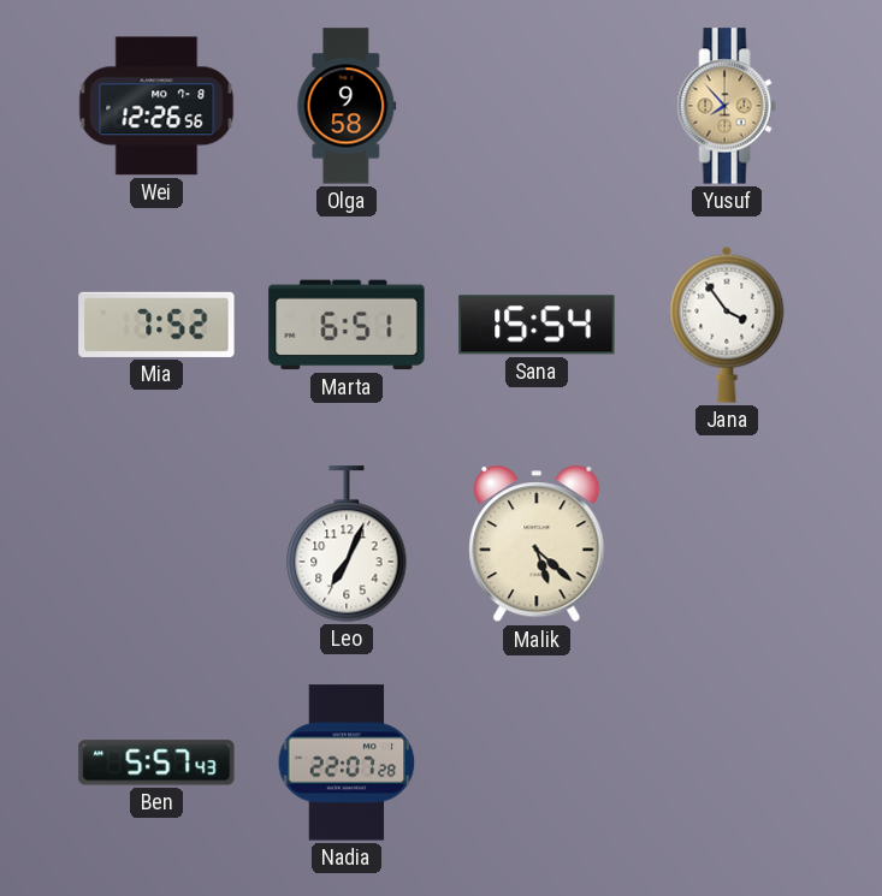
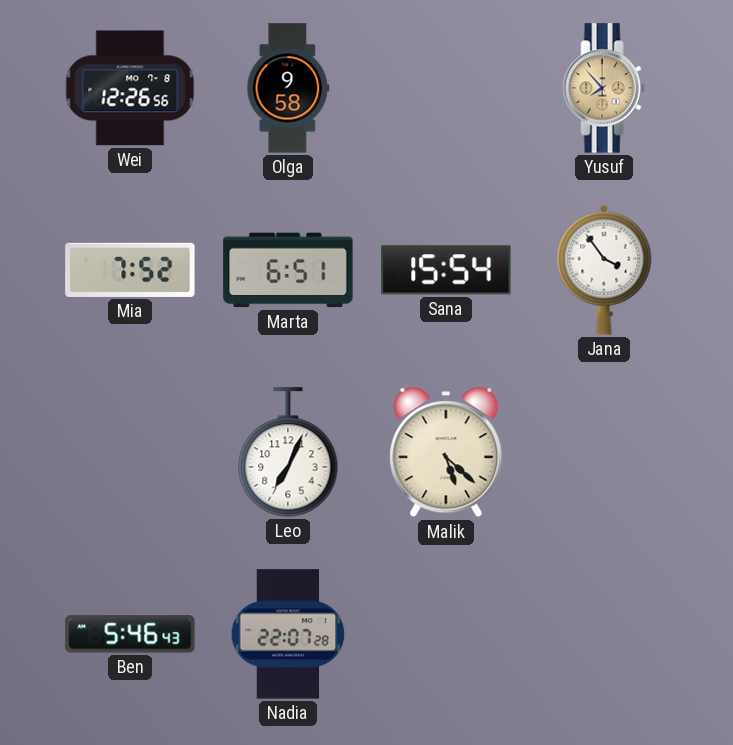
Ben: 5:57 -> 5:46 (130, 634)
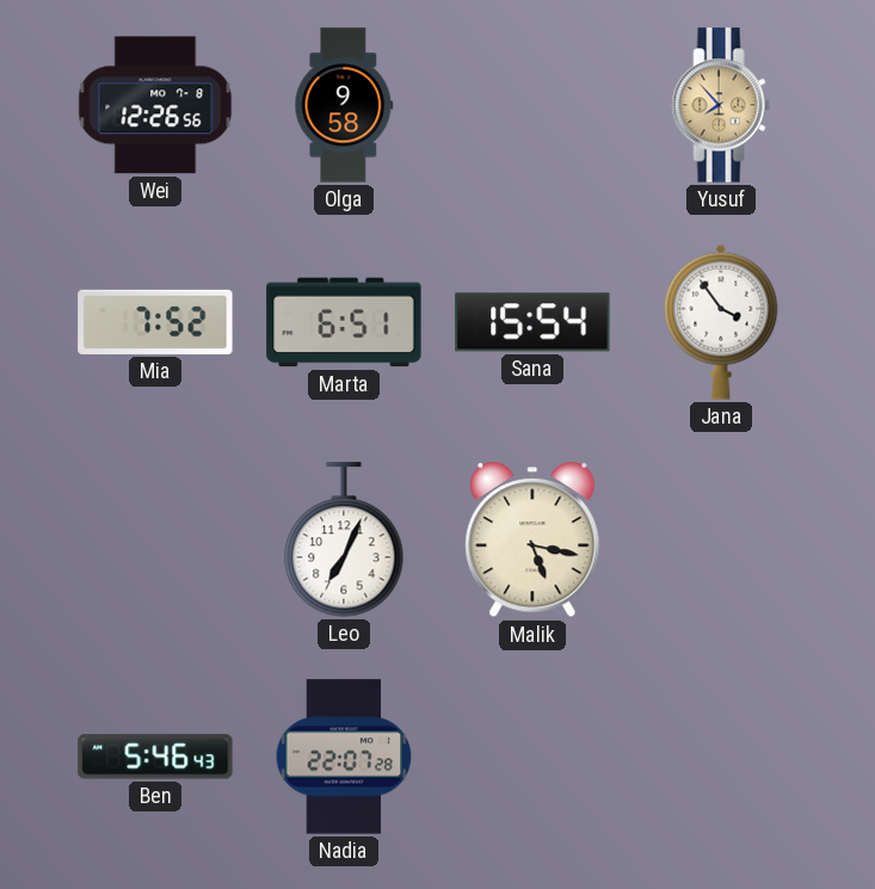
Malik: 5:22 -> 5:17 (532, 541)
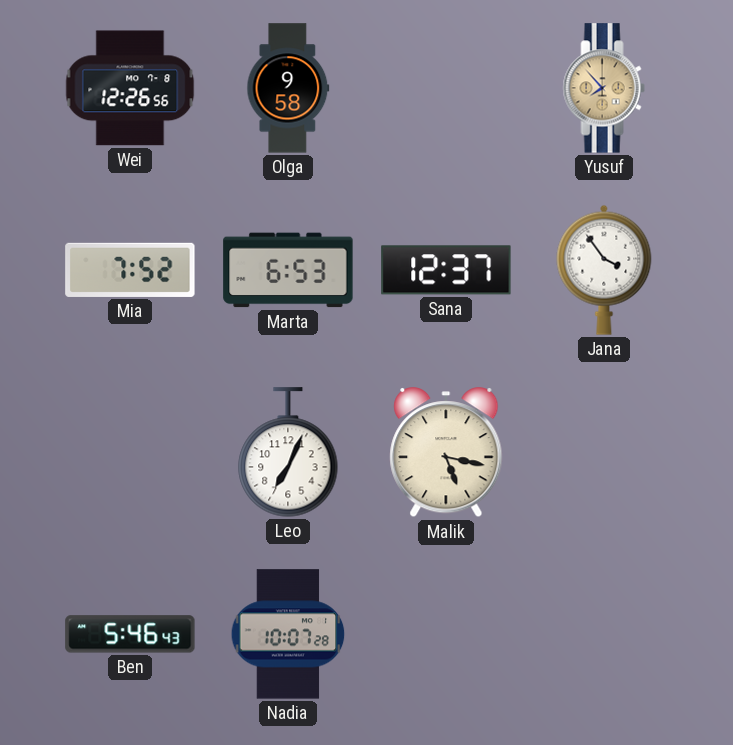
Marta: 6:51 -> 6:53 (288, 270)
Sana: 15:54 -> 12:37 (446, 270)
Nadia: 22:07 -> 10:07 (288, 634)
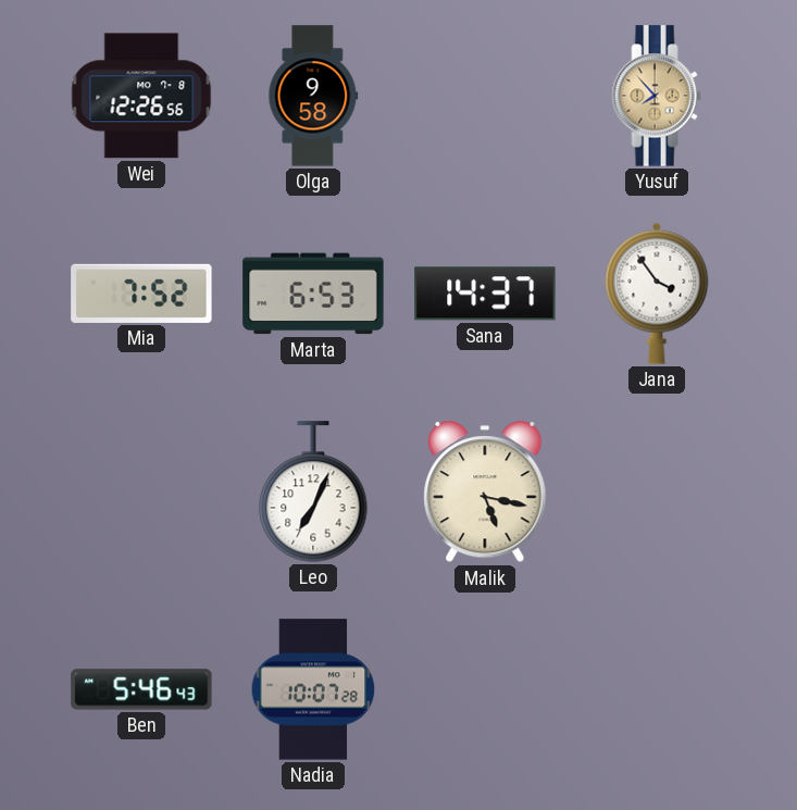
Sana: 12:37 -> 14:37 (485, 294)
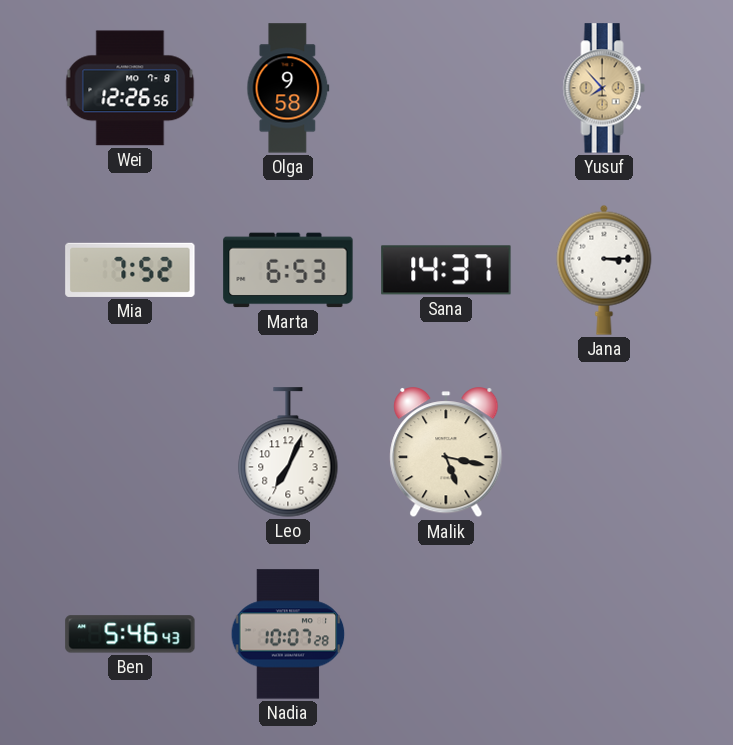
Jana: 3:54 -> 3:15 (604, 270)
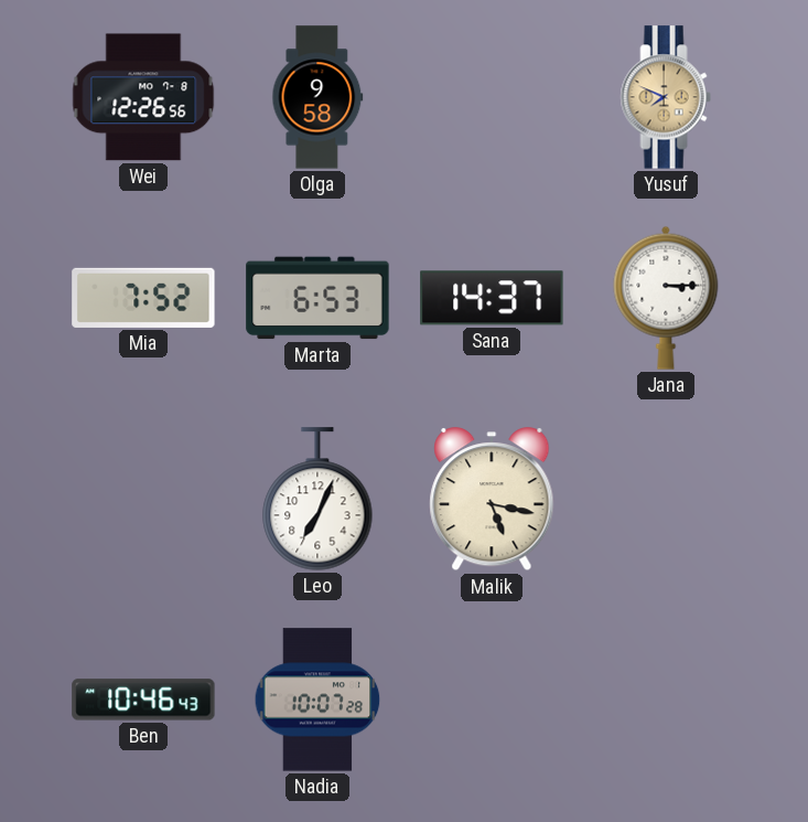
Yusuf: 7:53 -> 7:49 (666, 97)
Ben: 5:46 -> 10:46 (143, 700)
